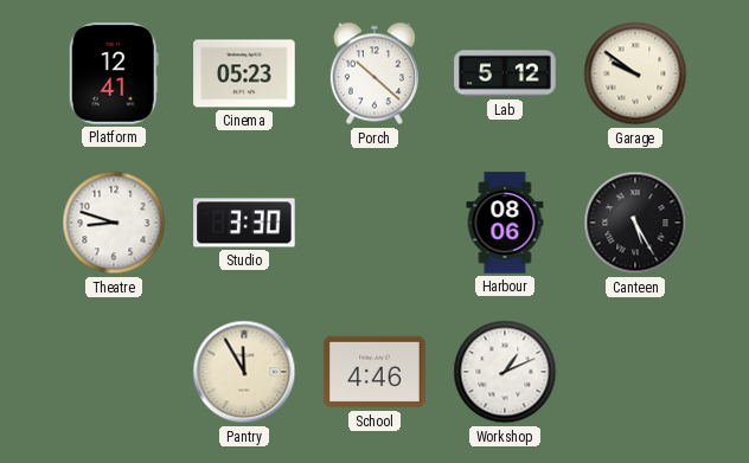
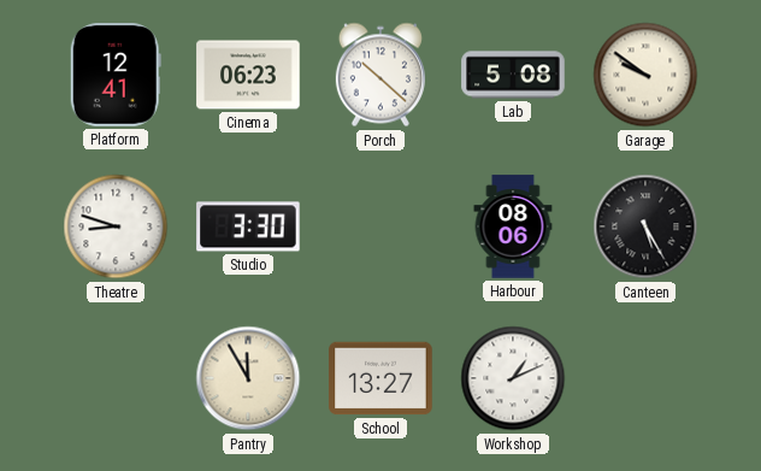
Cinema: 05:23 -> 06:23 (248, 75)
Lab: 5:12 -> 5:08 (513, 75)
School: 4:46 -> 13:27 (380, 378)
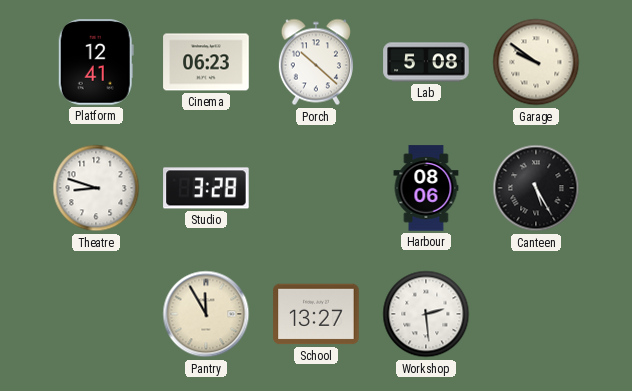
Studio: 3:30 -> 3:28 (206, 188)
Workshop: 1:11 -> 2:29 (426, 314)
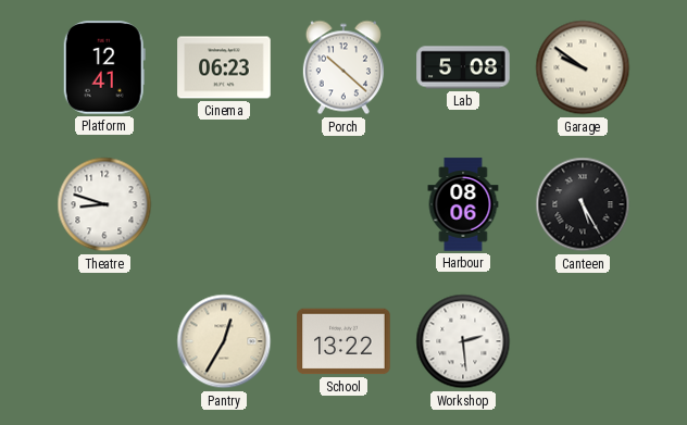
Studio: 3:28 -> none (206, 188)
Pantry: 11:55 -> 12:35 (224, 341)
School: 13:27 -> 13:22 (343, 341)
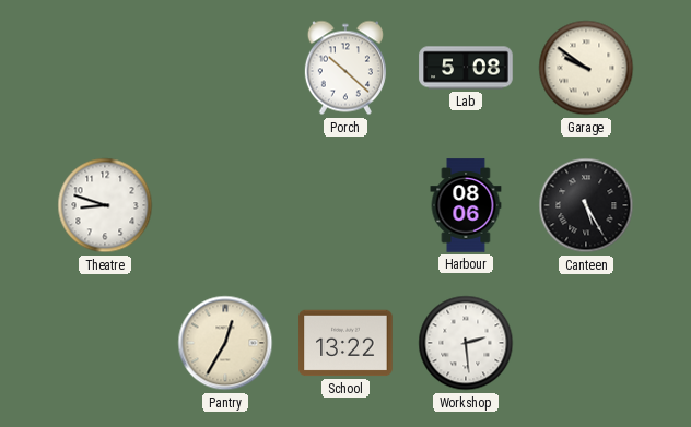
Platform: 12:41 -> none (104, 67)
Cinema: 06:23 -> none (224, 67)
